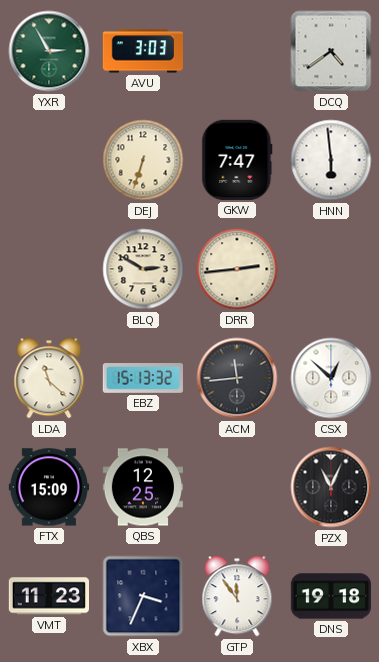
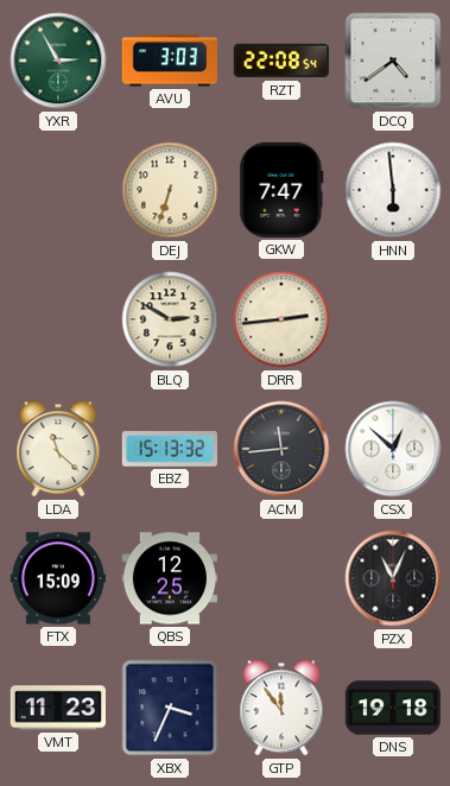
RZT: none -> 22:08 (280, 61)
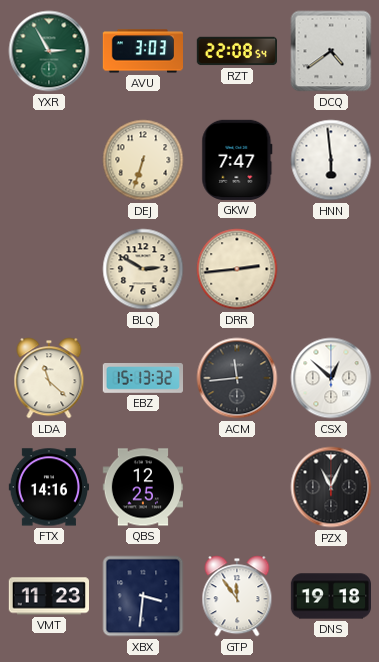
FTX: 15:09 -> 14:16 (48, 487)
XBX: 3:34 -> 3:31 (143, 596)
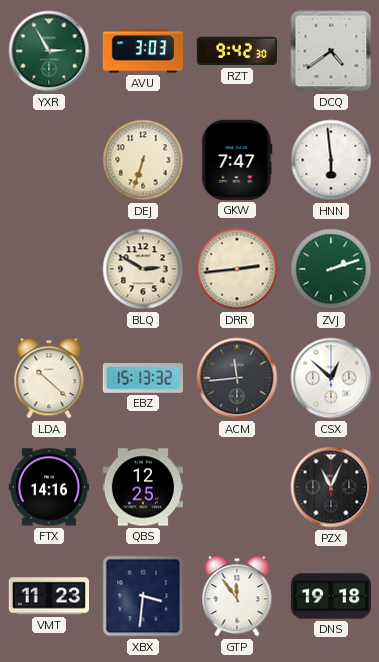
RZT: 22:08 -> 9:42 (236, 51)
ZVJ: none -> 2:12 (331, 269)
LDA: 11:22 -> 10:22 (49, 378)
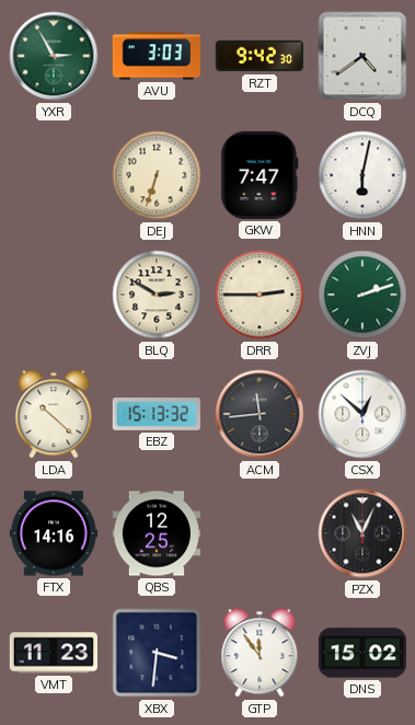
HNN: 5:59 -> 6:02 (362, 175)
DRR: 2:44 -> 2:45 (260, 295)
DNS: 19:18 -> 15:02 (361, 653)
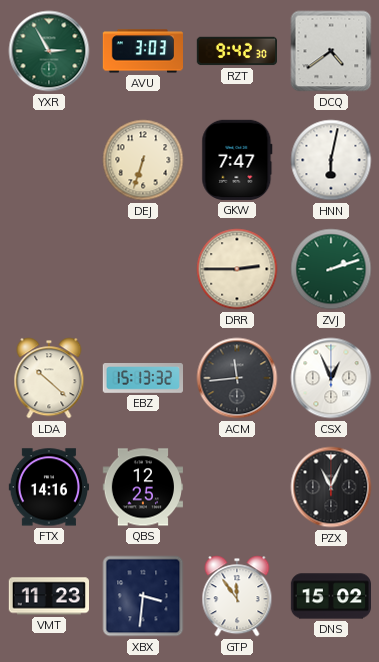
BLQ: 2:50 -> none (157, 295)
CSX: 12:52 -> 12:56 (331, 378)
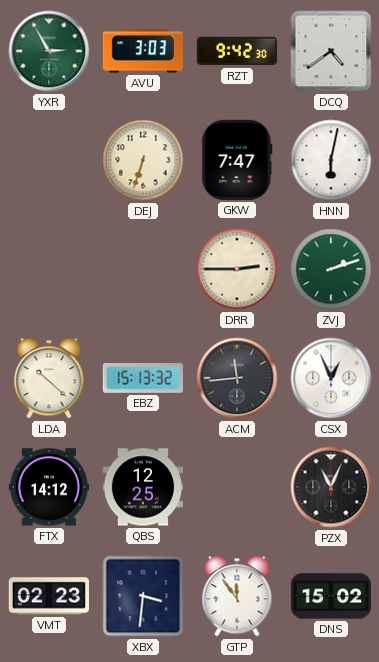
FTX: 14:16 -> 14:12 (48, 487)
VMT: 11:23 -> 02:23 (48, 596)
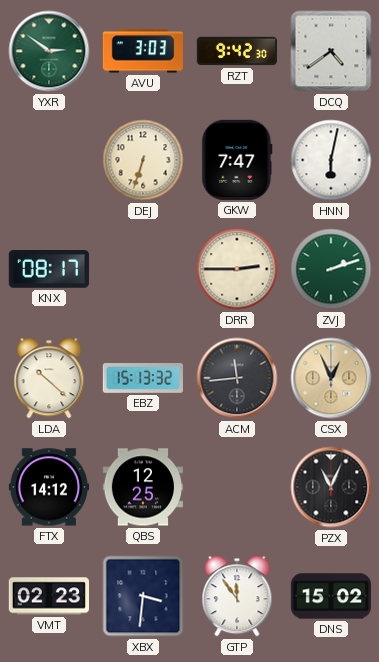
YXR: 2:55 -> 2:51 (49, 51)
KNX: none -> 08:17 (49, 270)
CSX dial: white -> champagne (331, 378)
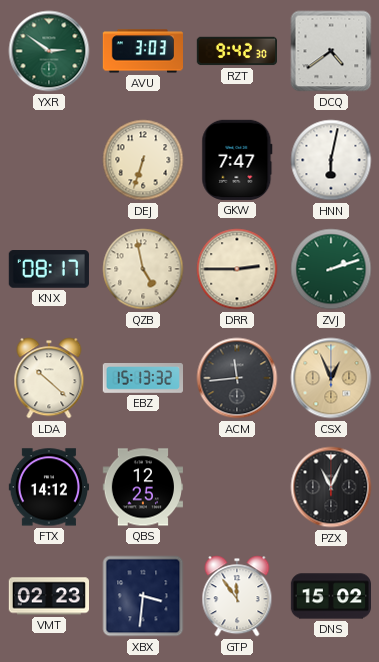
QZB: none -> 4:58 (143, 269)
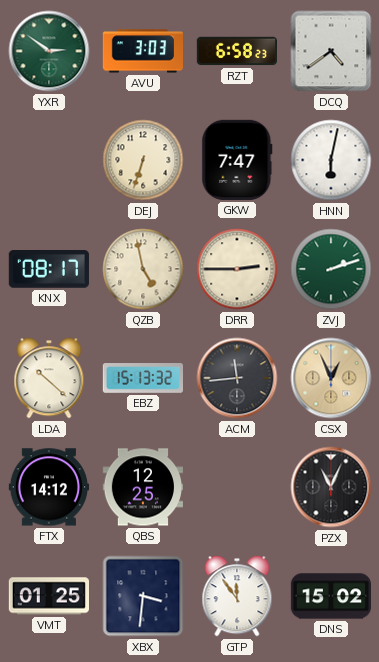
RZT: 9:42 -> 6:58 (236, 51)
VMT: 02:23 -> 01:25 (48, 596)
